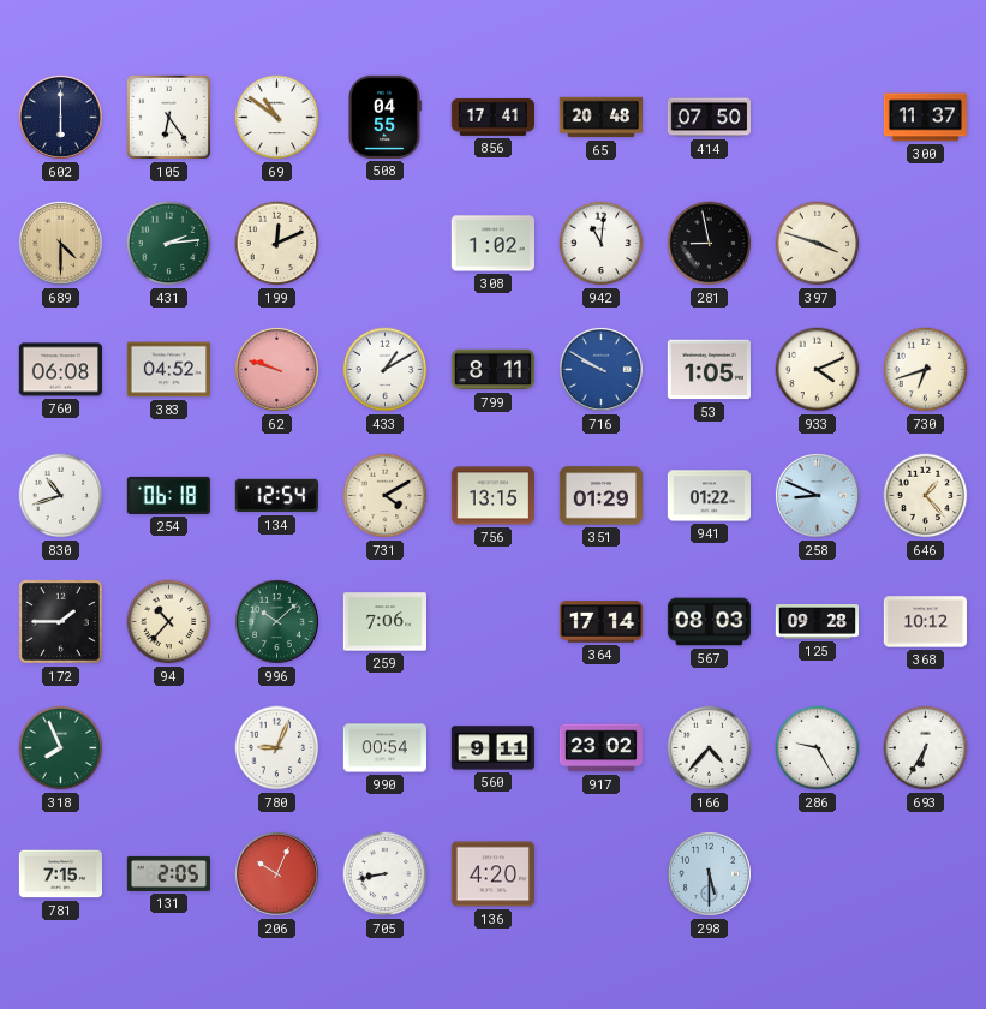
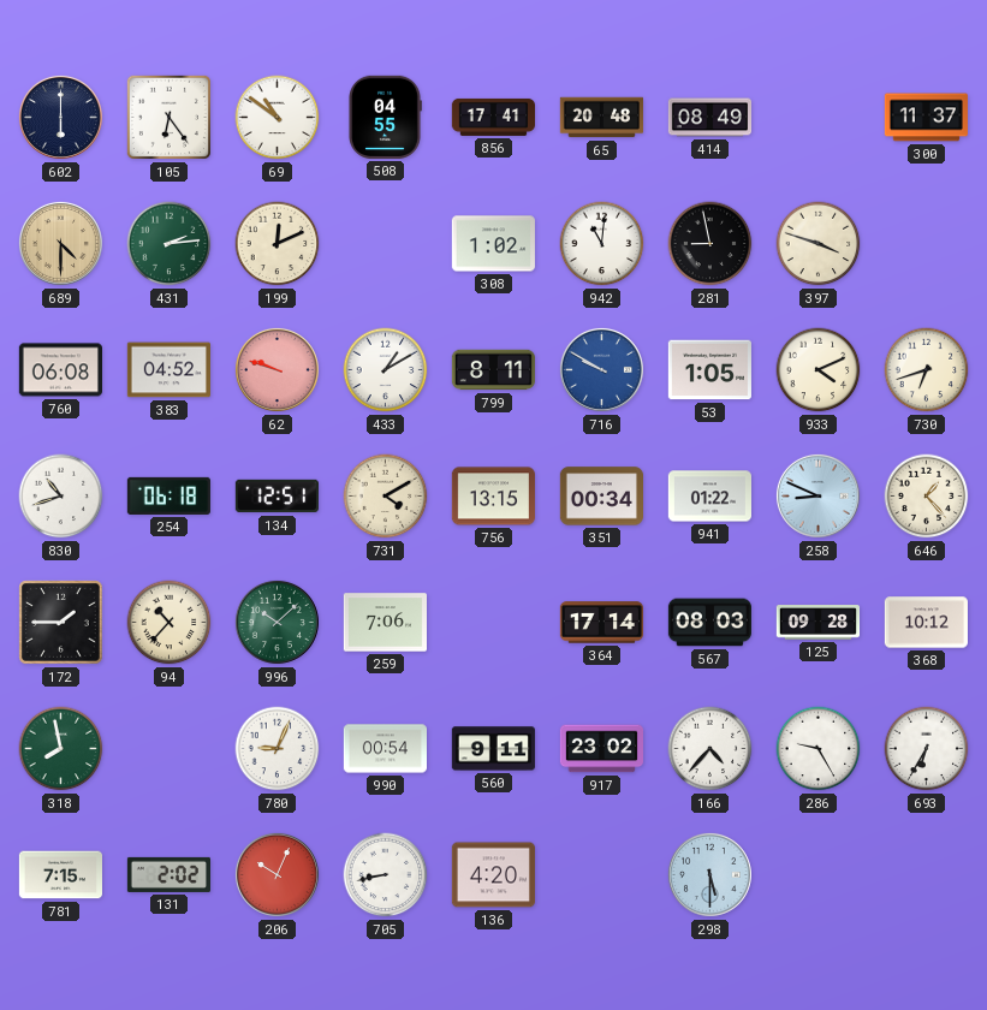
414: 07:50 -> 08:49 (709, 118)
134: 12:54 -> 12:51 (277, 497)
351: 01:29 -> 00:34 (601, 497)
318: 7:56 -> 7:58 (61, 749)
131: 2:05 -> 2:02 (168, 874)
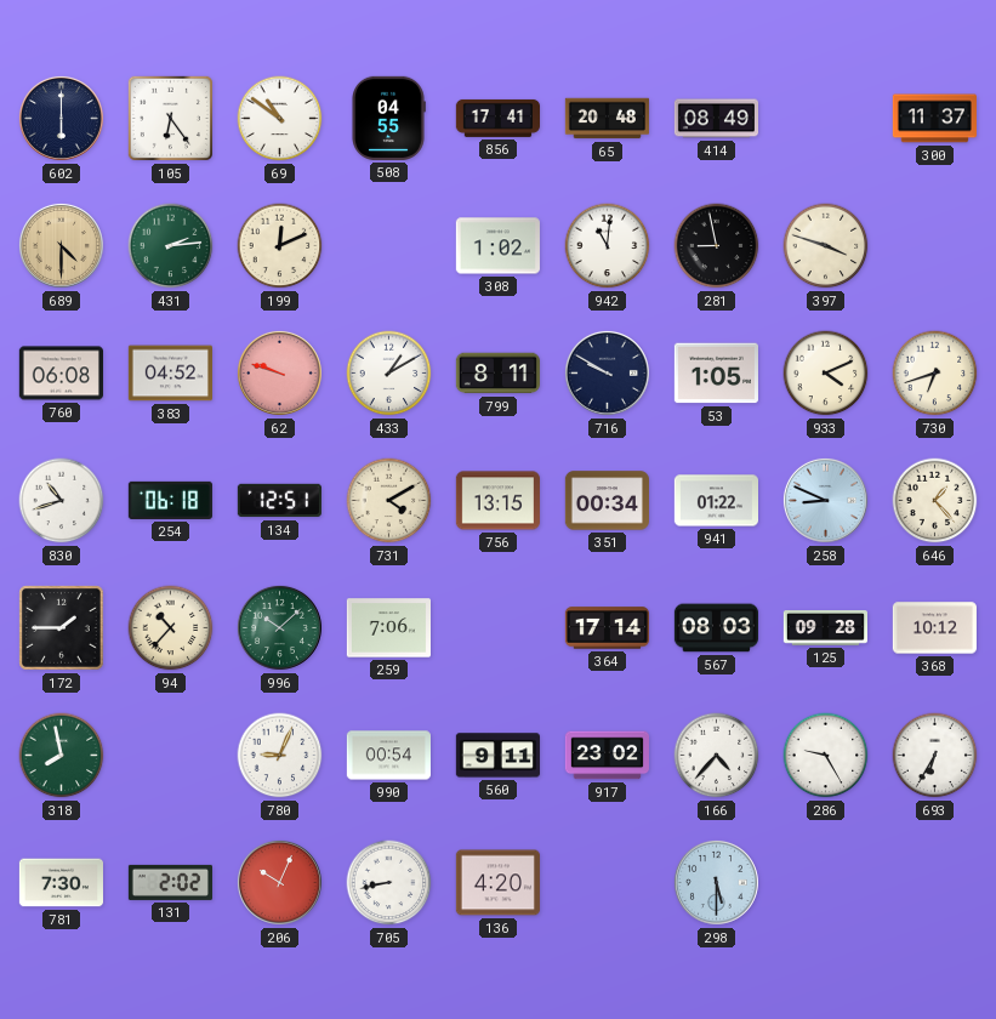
716 dial: blue -> navy (607, 372)
781: 7:15 -> 7:30 (61, 883)
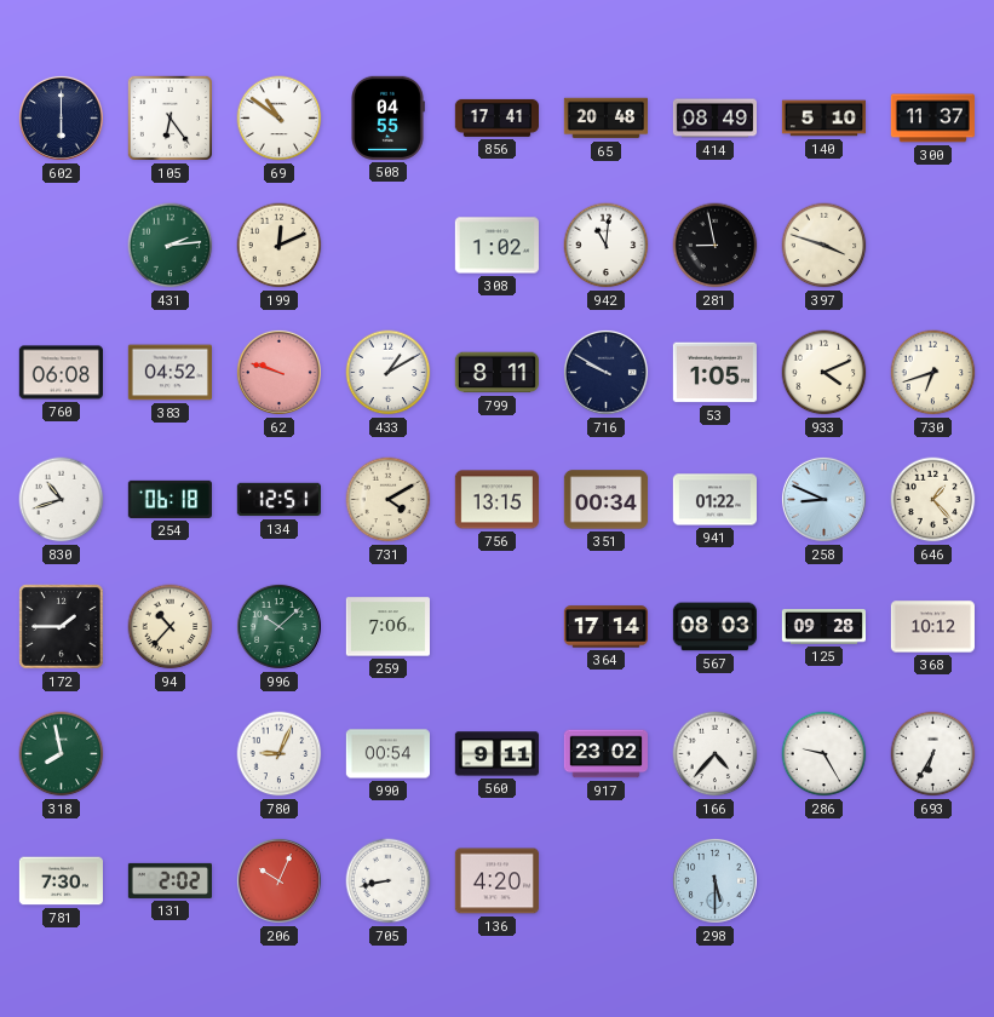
140: none -> 5:10 (823, 119)
689: 4:30 -> none (61, 245)
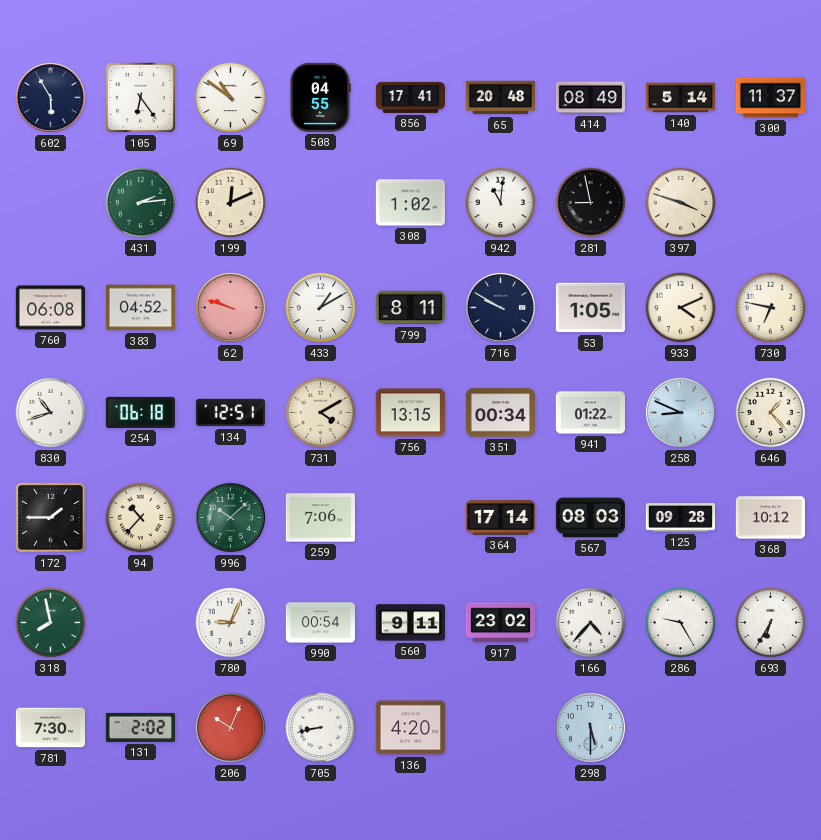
602: 6:00 -> 5:55 (50, 97)
140: 5:10 -> 5:14 (680, 98)
730: 6:42 -> 6:47 (771, 308)
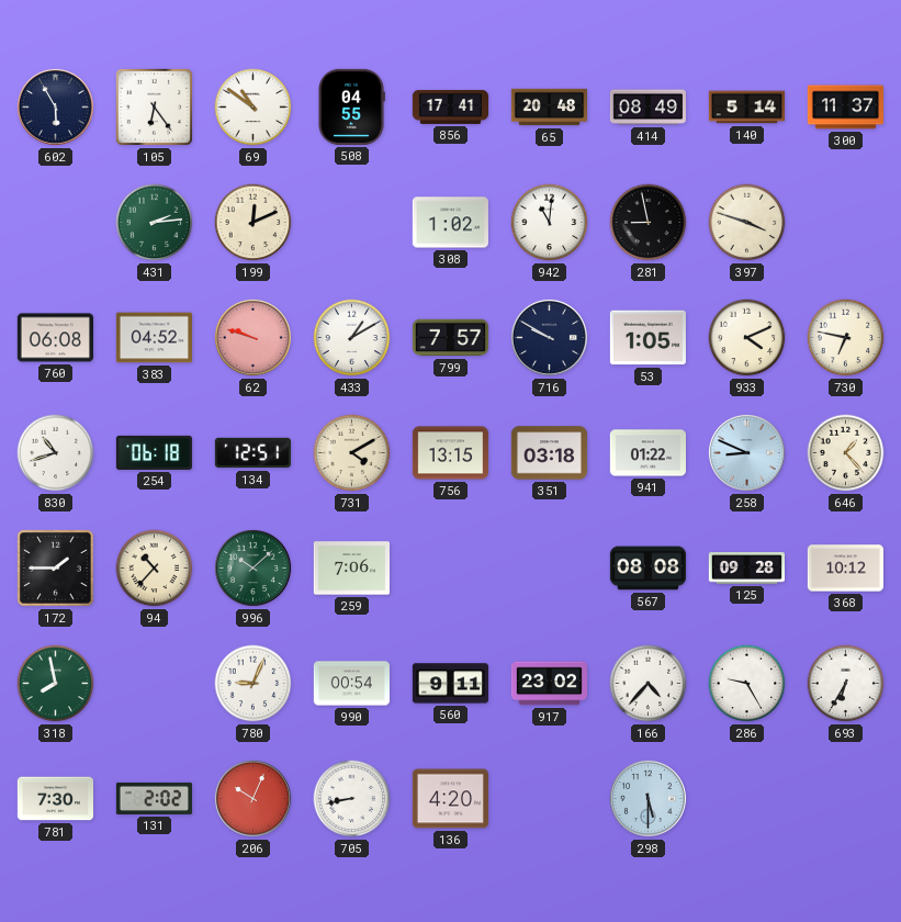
799: 8:11 -> 7:57 (450, 338)
351: 00:34 -> 03:18 (549, 453)
364: 17:14 -> none (500, 518)
567: 08:03 -> 08:08 (647, 569)
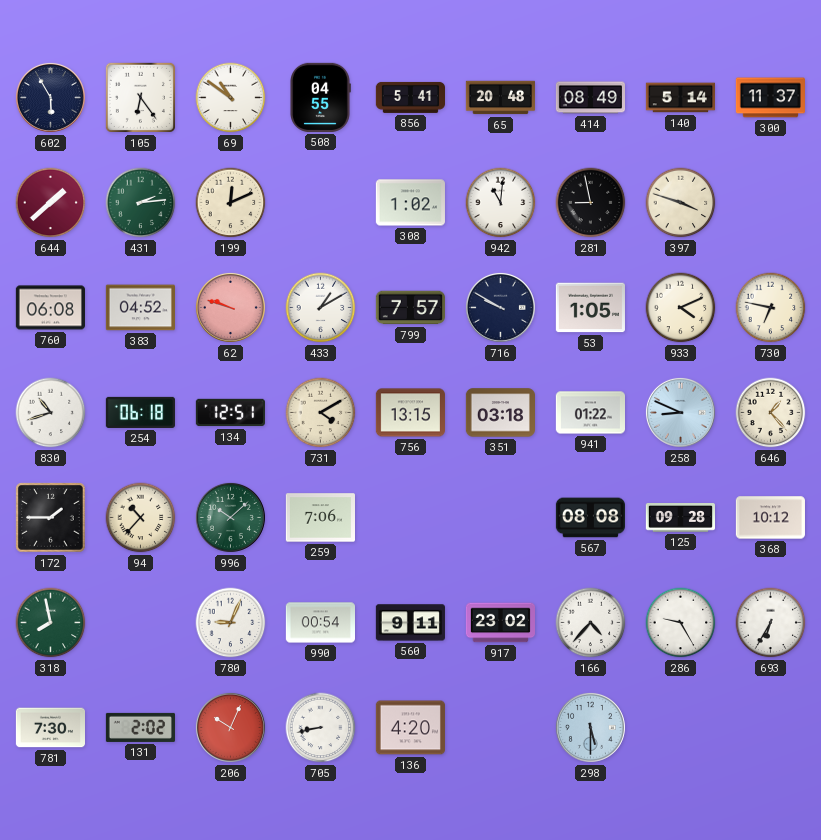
856: 17:41 -> 5:41 (410, 97)
644: none -> 1:38 (51, 203)
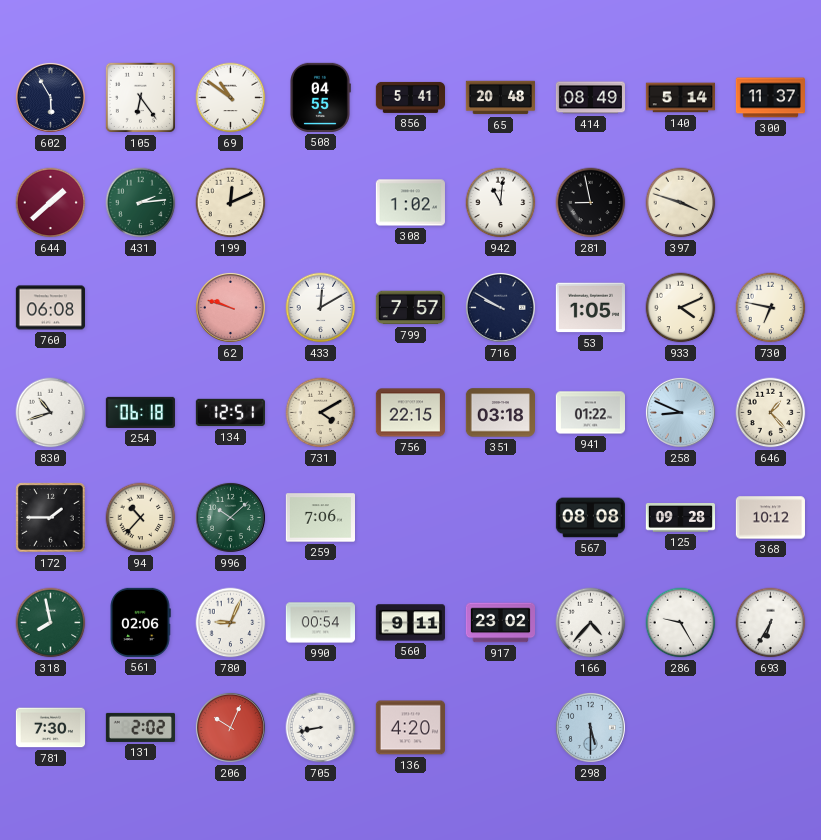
383: 04:52 -> none (140, 308)
433: 1:10 -> 12:10 (321, 308)
756: 13:15 -> 22:15 (410, 413)
561: none -> 02:06 (140, 622)
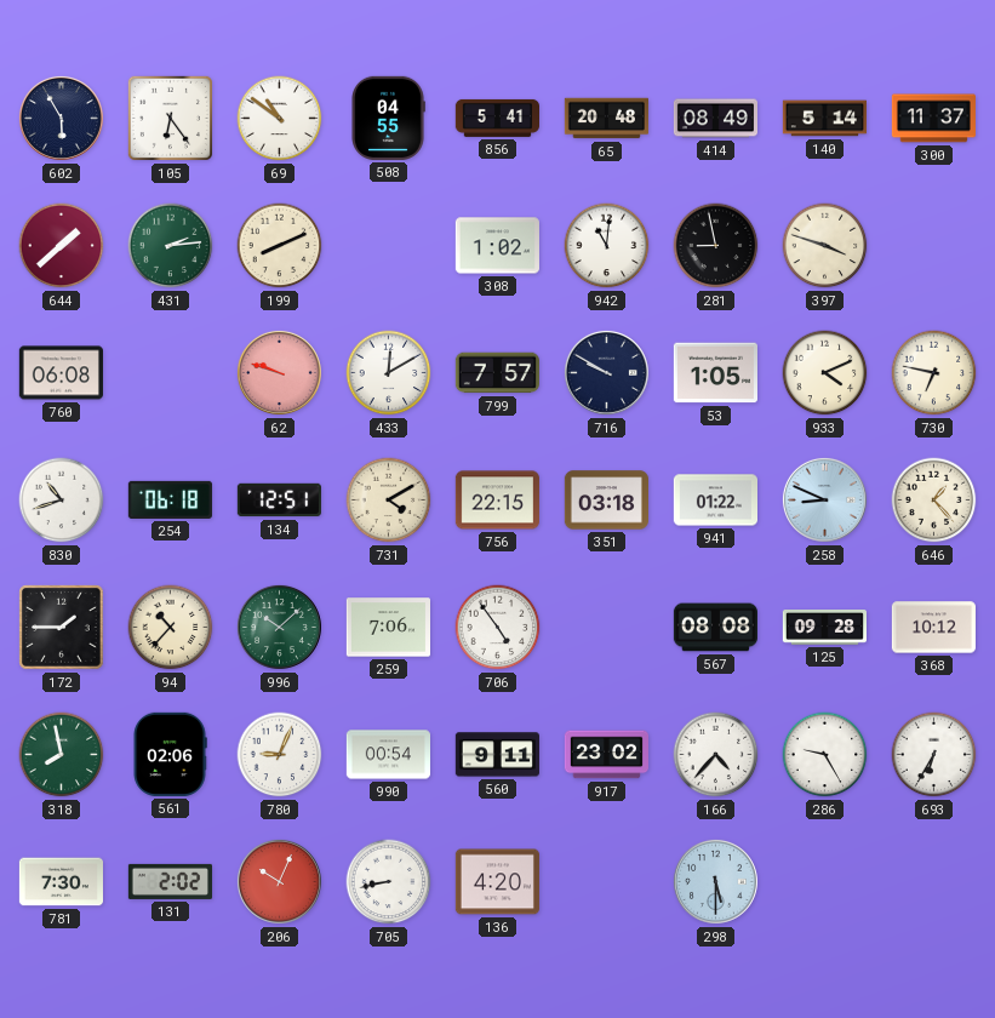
199: 12:11 -> 8:11 (280, 246)
706: none -> 4:54 (498, 628)
